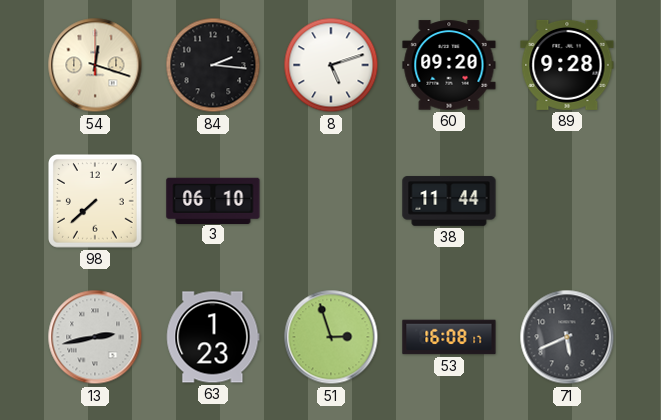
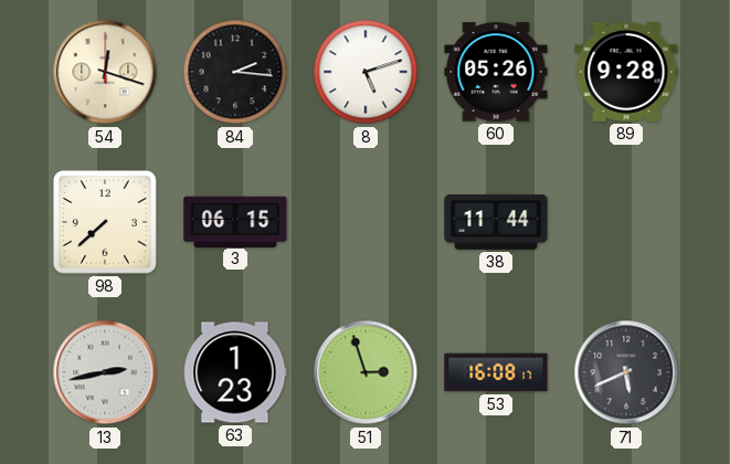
60: 09:20 -> 05:26 (496, 72)
3: 06:10 -> 06:15 (235, 221)
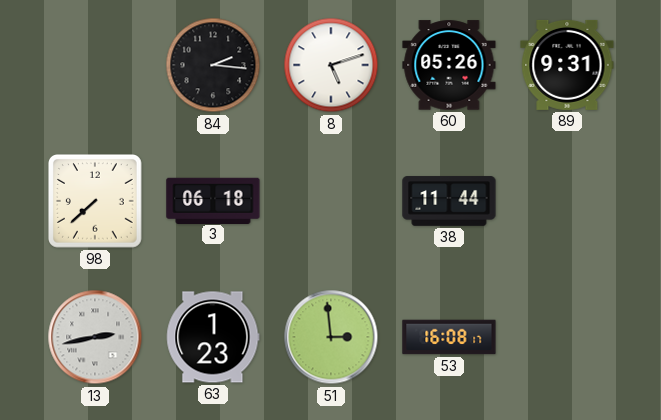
54: 12:18 -> none (105, 72)
89: 9:28 -> 9:31 (567, 65)
3: 06:15 -> 06:18 (213, 200)
51: 2:57 -> 2:59 (331, 337)
71: 5:41 -> none (626, 372)
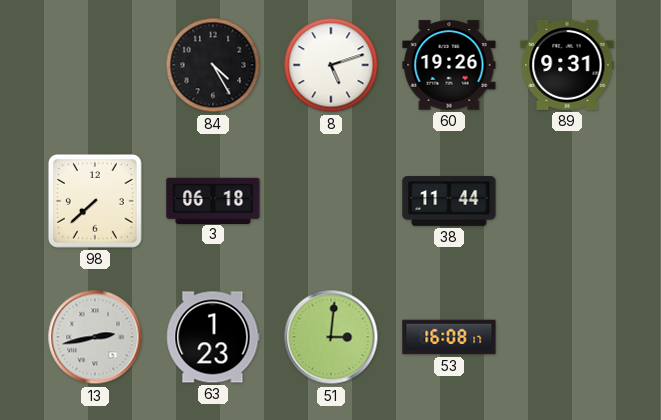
84: 2:16 -> 4:25 (213, 65)
60: 05:26 -> 19:26 (449, 65)
51: 2:59 -> 3:01 (331, 337)
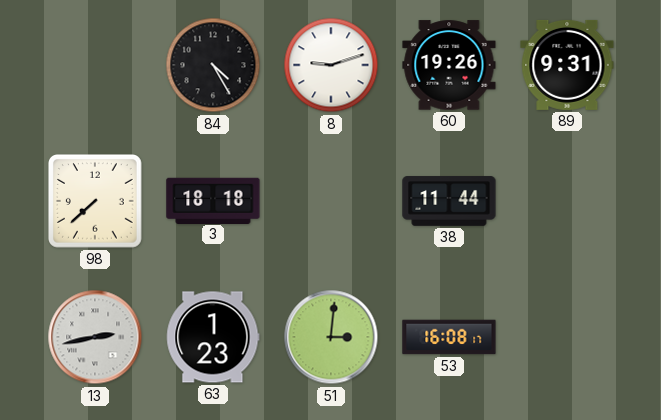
8: 5:12 -> 9:12 (331, 65)
3: 06:18 -> 18:18 (213, 200)
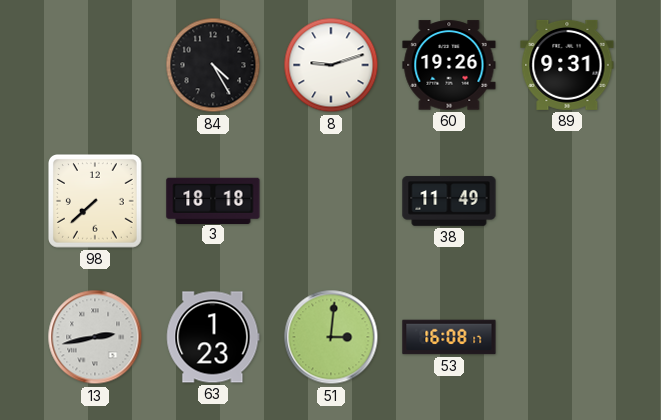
38: 11:44 -> 11:49 (449, 201)
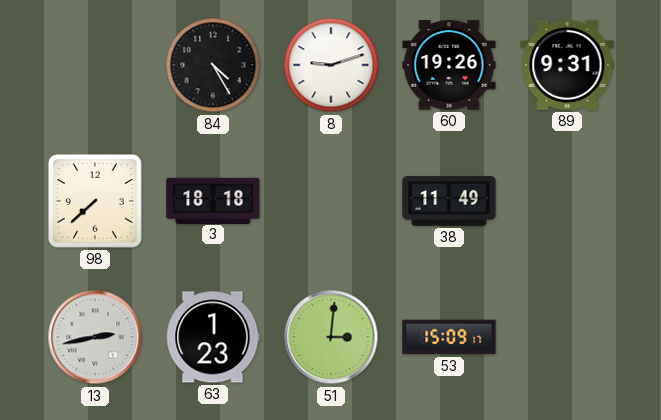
53: 16:08 -> 15:09 (449, 337)
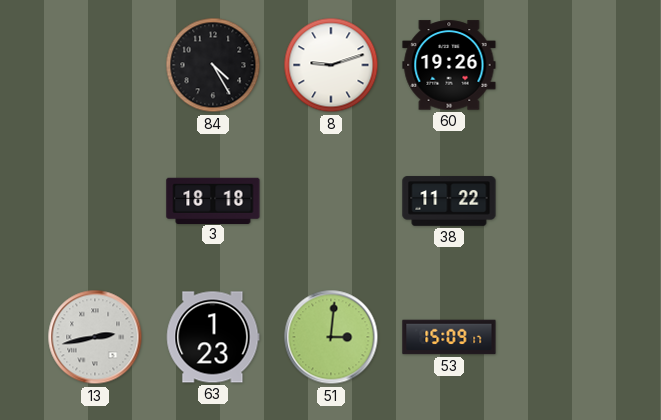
89: 9:31 -> none (567, 65)
98: 7:38 -> none (96, 202)
38: 11:49 -> 11:22 (449, 201)
